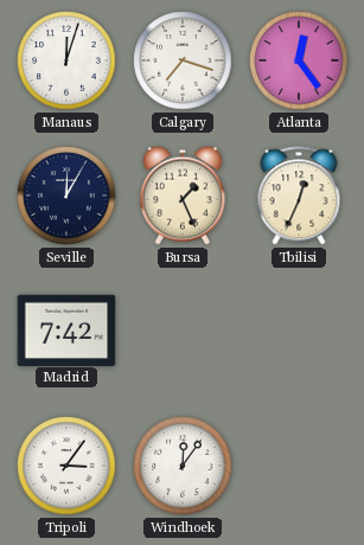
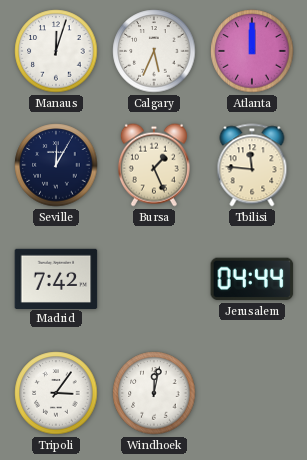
Calgary: 7:18 -> 5:34 (154, 51)
Atlanta: 12:24 -> 12:00 (252, 51)
Tbilisi: 12:34 -> 11:46 (252, 165)
Jerusalem: none -> 04:44 (252, 279)
Windhoek: 12:06 -> 12:02 (154, 393)
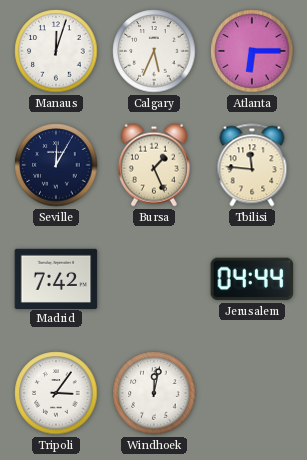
Atlanta: 12:00 -> 6:15 (252, 51)
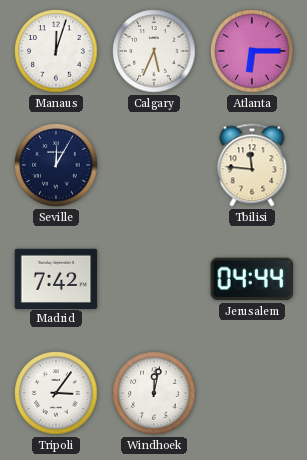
Bursa: 1:26 -> none (154, 165)
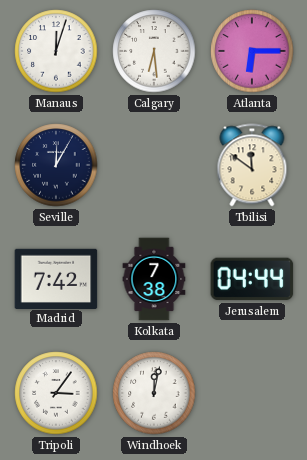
Calgary: 5:34 -> 6:29 (154, 51)
Tbilisi: 11:46 -> 11:51 (252, 165)
Kolkata: none -> 7:38 (154, 279)
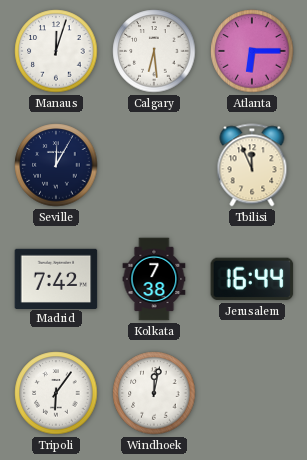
Tbilisi: 11:51 -> 11:56 (252, 165)
Jerusalem: 04:44 -> 16:44 (252, 279)
Tripoli: 3:06 -> 6:06 (56, 393)
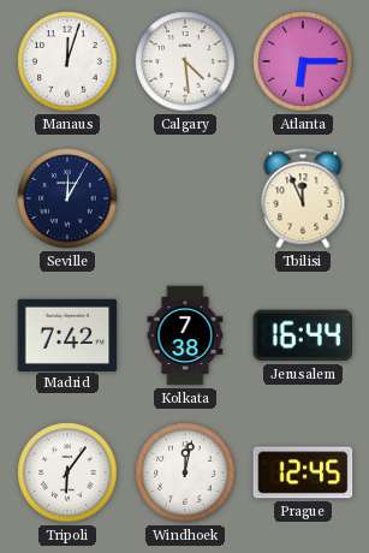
Calgary: 6:29 -> 4:29 (185, 61)
Prague: none -> 12:45 (303, 472)
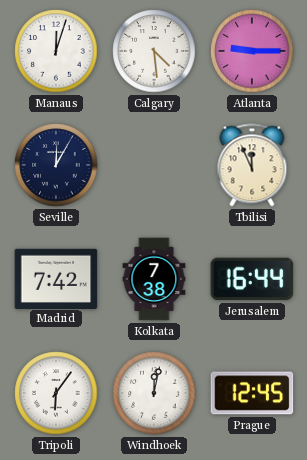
Atlanta: 6:15 -> 9:15 (252, 51)
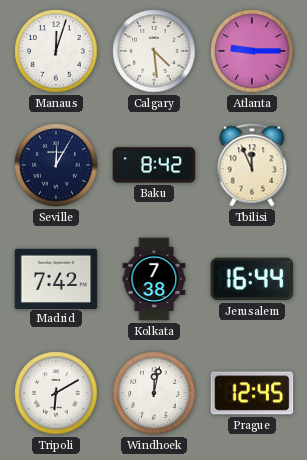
Baku: none -> 8:42 (154, 165)
Tripoli: 6:06 -> 6:10 (56, 393)
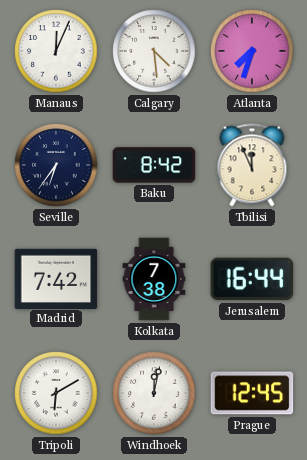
Manaus: 12:03 -> 12:04 (56, 51)
Atlanta: 9:15 -> 7:33 (252, 51)
Seville: 12:05 -> 6:36 (56, 165)
